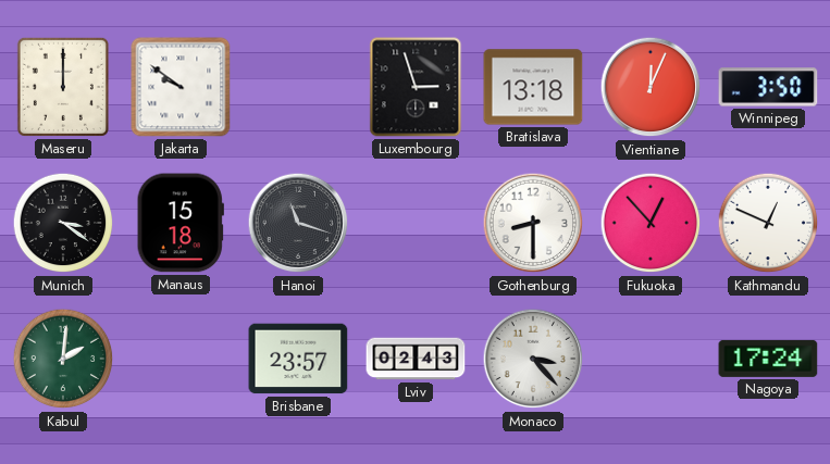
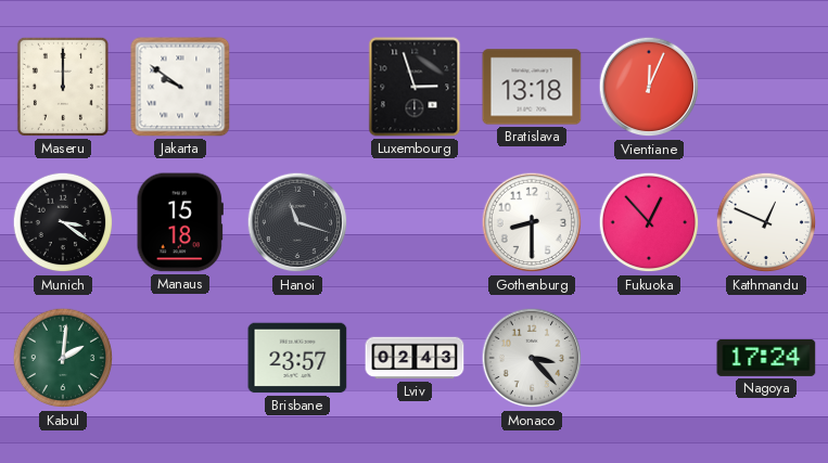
Winnipeg: 3:50 -> none (768, 87)
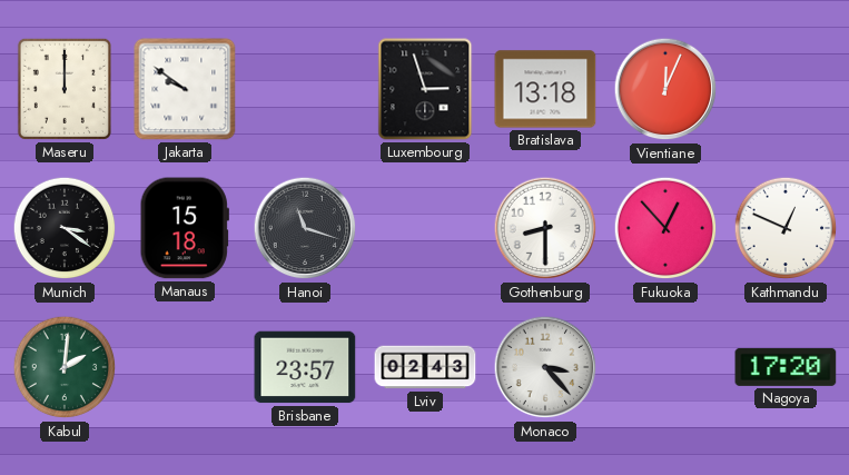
Nagoya: 17:24 -> 17:20 (786, 367)
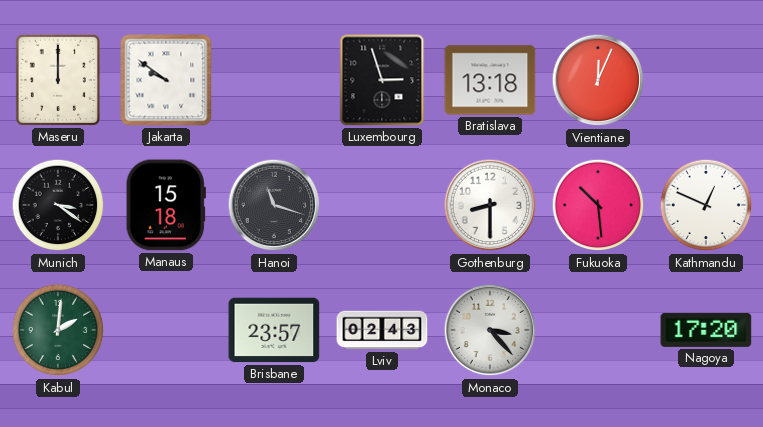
Fukuoka: 12:53 -> 10:29 (598, 205)
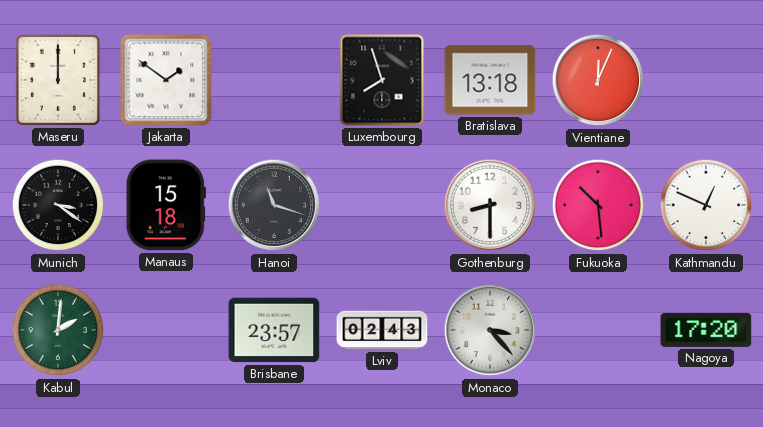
Jakarta: 9:51 -> 1:51 (166, 80)
Luxembourg: 2:57 -> 7:57 (382, 80)
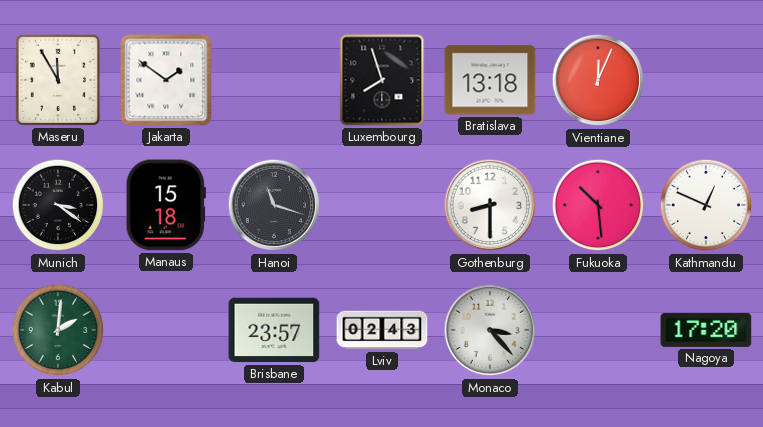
Maseru: 12:00 -> 11:55 (58, 80)
